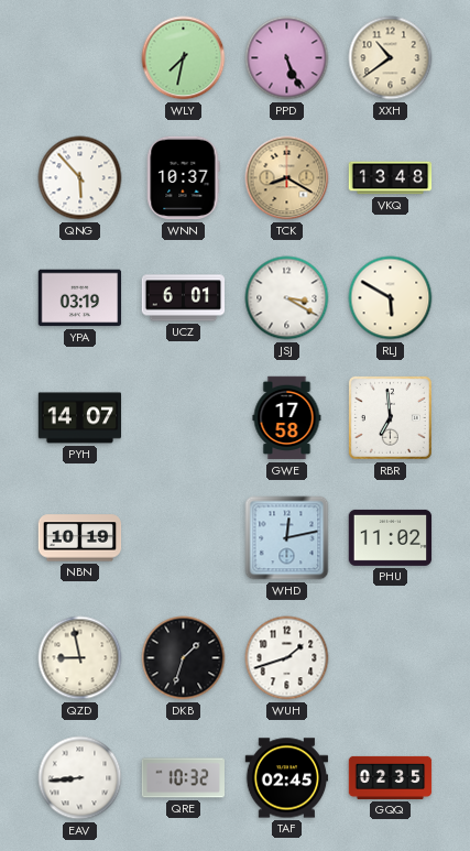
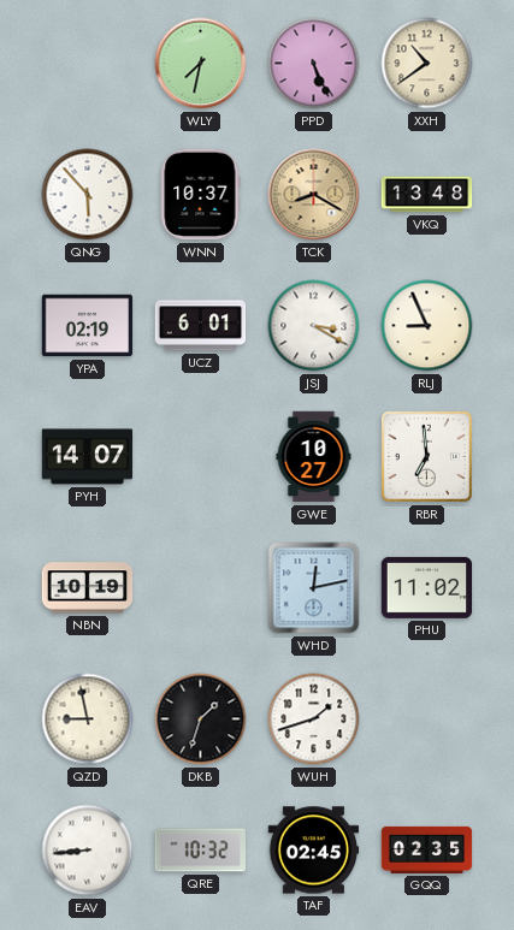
YPA: 03:19 -> 02:19 (88, 326)
RLJ: 5:50 -> 8:56 (427, 326)
GWE: 17:58 -> 10:27 (314, 457)
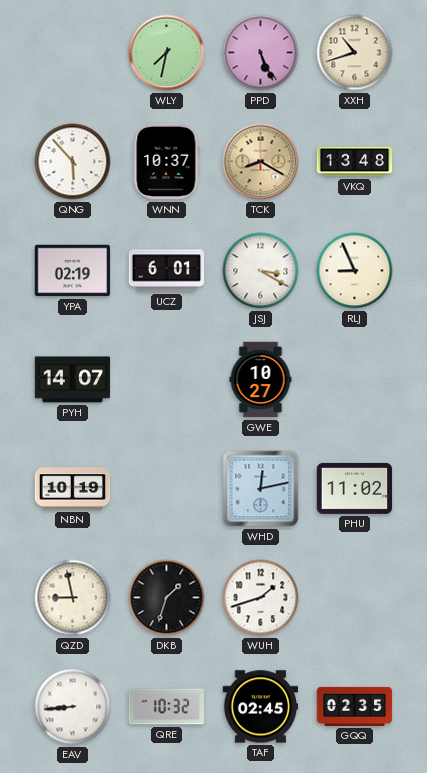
XXH: 10:39 -> 10:42 (355, 53)
RBR: 6:59 -> none (426, 456)
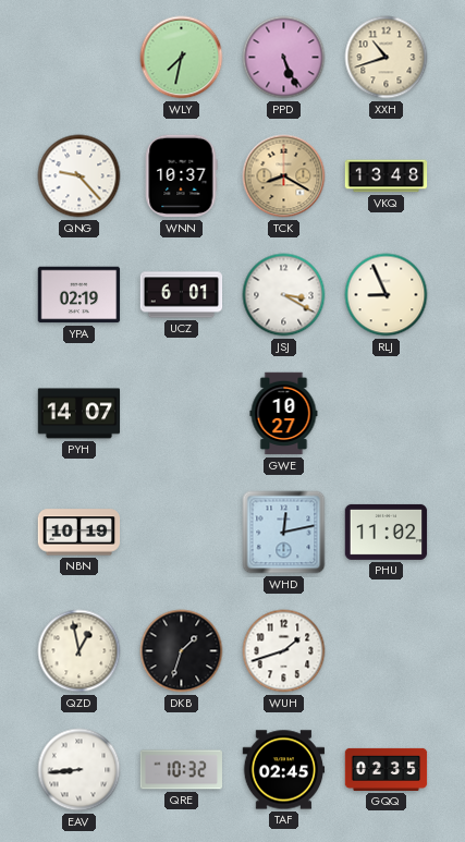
QNG: 5:53 -> 9:23 (79, 176)
QZD: 8:58 -> 12:58 (79, 651)
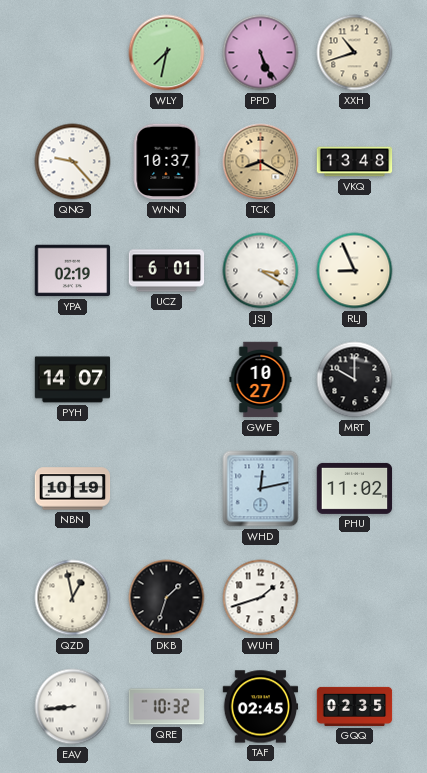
MRT: none -> 10:00 (355, 380)
